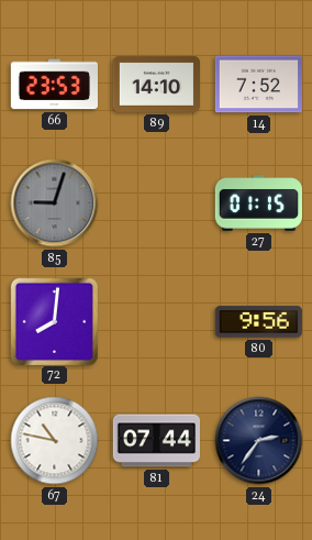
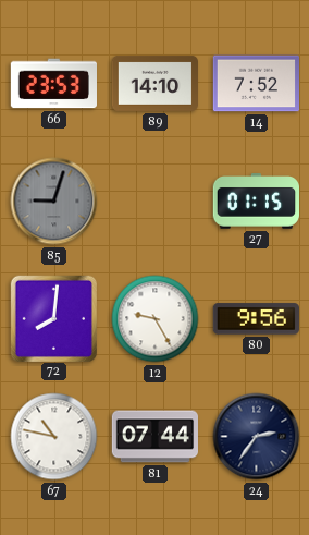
12: none -> 9:25 (156, 319)
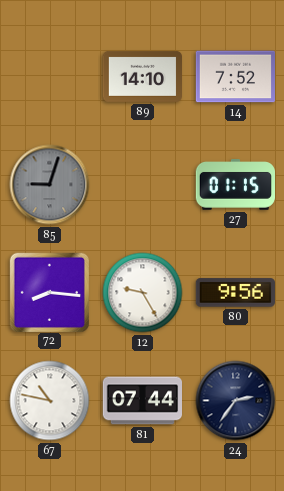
66: 23:53 -> none (53, 84)
72: 8:01 -> 8:16 (49, 292)
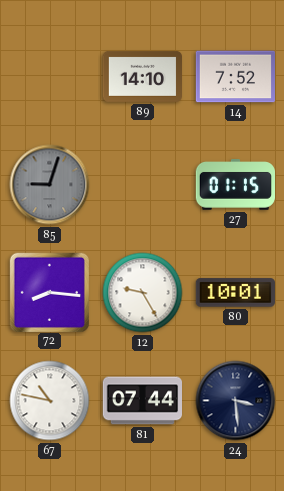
80: 9:56 -> 10:01 (235, 293)
24: 2:36 -> 3:29 (236, 401)
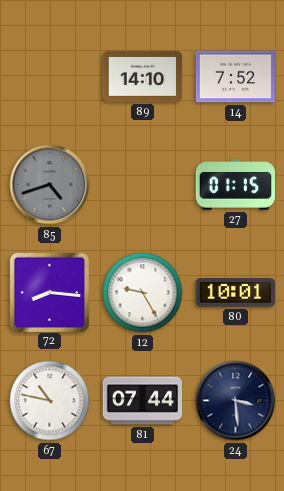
85: 9:03 -> 4:42 (50, 185)
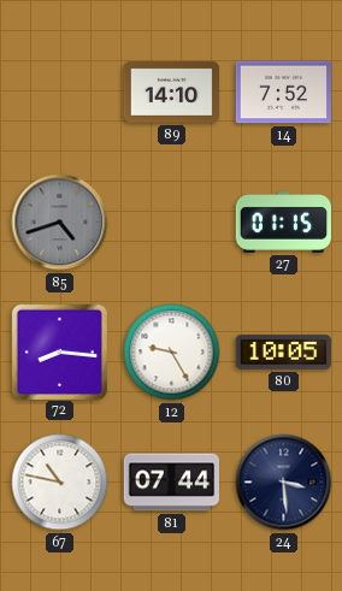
80: 10:01 -> 10:05 (283, 353)
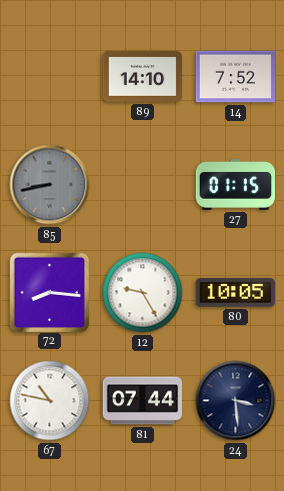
85: 4:42 -> 8:43 (50, 185)
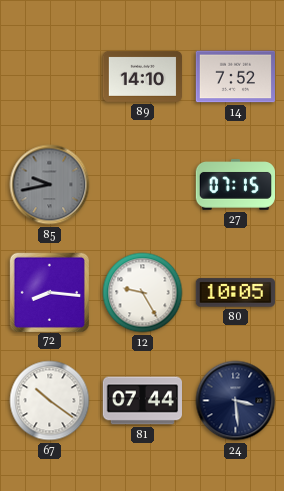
85: 8:43 -> 9:43 (50, 185)
27: 01:15 -> 07:15 (235, 185)
67: 10:47 -> 10:21 (50, 401)
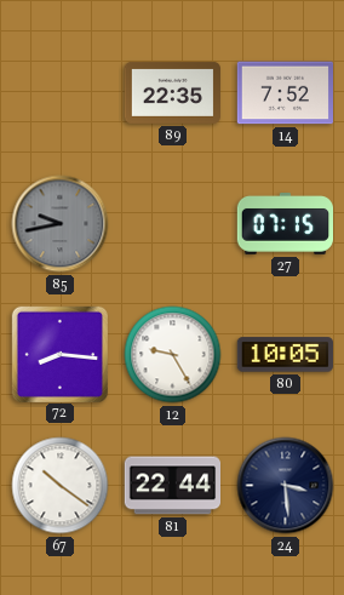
89: 14:10 -> 22:35 (172, 92)
81: 07:44 -> 22:44 (172, 486)
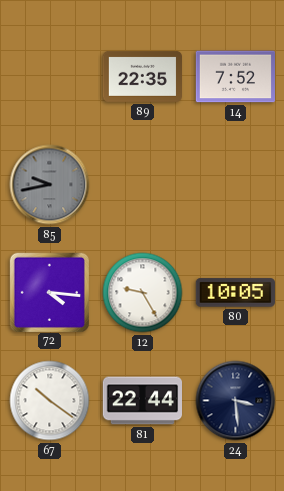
27: 07:15 -> none (285, 224)
72: 8:16 -> 4:16 (49, 292)
